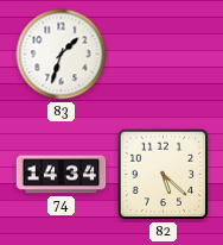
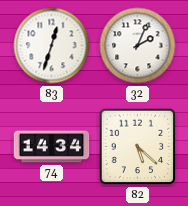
83: 1:33 -> 12:33 (52, 46)
32: none -> 2:04 (138, 46)
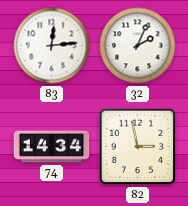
83: 12:33 -> 12:14 (52, 46)
82: 5:22 -> 2:58 (138, 147)
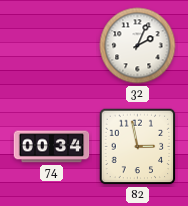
83: 12:14 -> none (52, 46)
74: 14:34 -> 00:34 (52, 147)
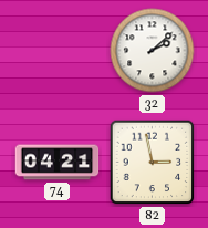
32: 2:04 -> 2:08 (153, 51)
74: 00:34 -> 04:21 (58, 163)
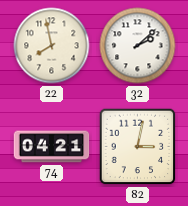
22: none -> 7:58 (52, 46)
82: 2:58 -> 3:02 (138, 147)
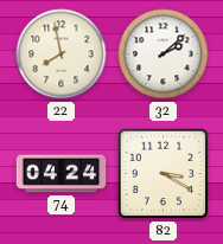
74: 04:21 -> 04:24 (62, 174)
82: 3:02 -> 3:20 (164, 174)
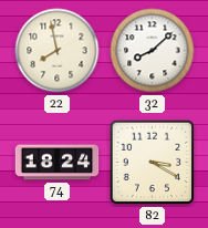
32: 2:08 -> 8:08 (153, 51)
74: 04:24 -> 18:24 (58, 163)
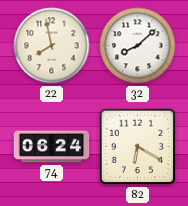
74: 18:24 -> 06:24 (52, 147)
82: 3:20 -> 6:20 (138, 147)
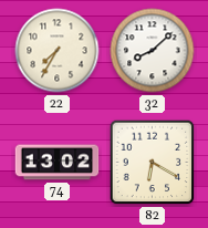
22: 7:58 -> 7:35 (58, 51)
74: 06:24 -> 13:02 (58, 163)
